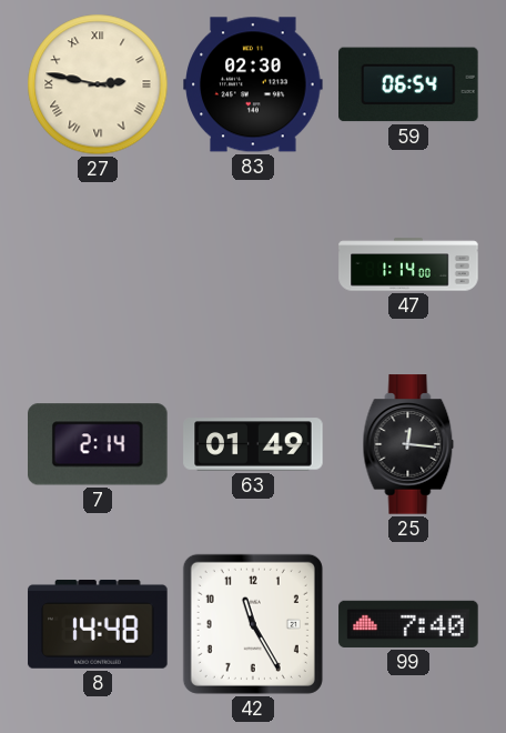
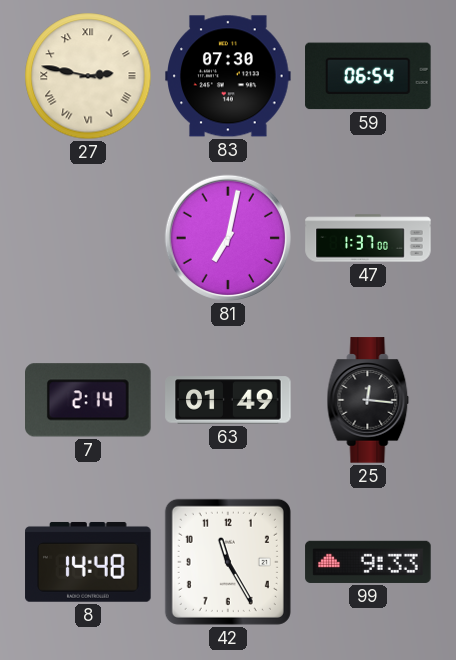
83: 02:30 -> 07:30 (228, 76)
81: none -> 7:02 (228, 238)
47: 1:14 -> 1:37 (368, 238)
99: 7:40 -> 9:33 (368, 562)
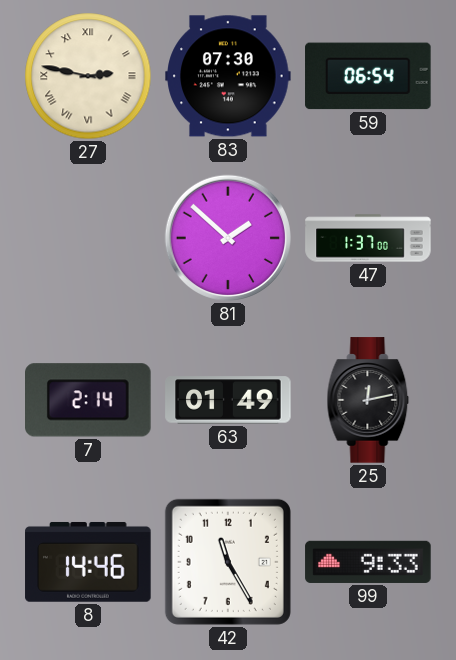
81: 7:02 -> 1:52 (228, 238)
25: 12:16 -> 12:13 (368, 400)
8: 14:48 -> 14:46 (88, 562)
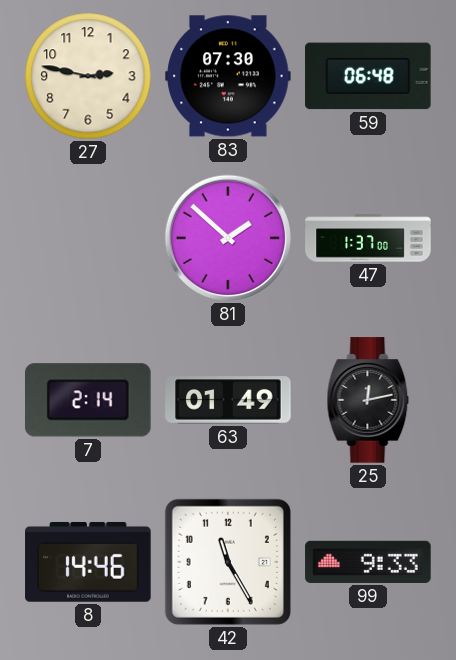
27 numerals: Roman -> Arabic (88, 76)
59: 06:54 -> 06:48 (368, 76)
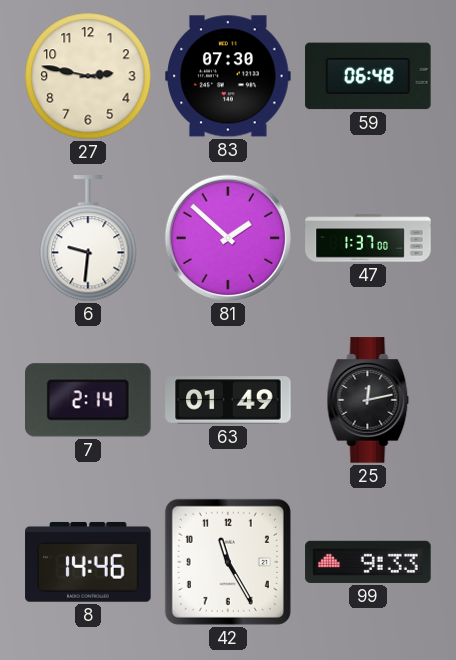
6: none -> 9:31 (88, 239)
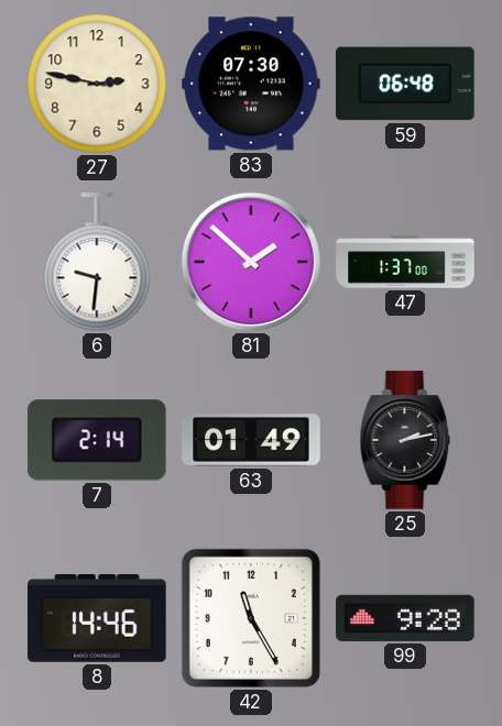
25: 12:13 -> 2:13 (405, 440)
99: 9:33 -> 9:28 (405, 618)
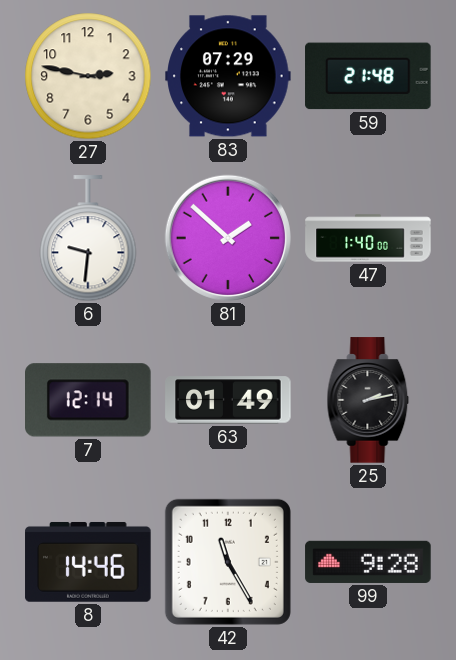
83: 07:30 -> 07:29 (228, 76)
59: 06:48 -> 21:48 (368, 76)
47: 1:37 -> 1:40 (368, 238)
7: 2:14 -> 12:14 (89, 400)
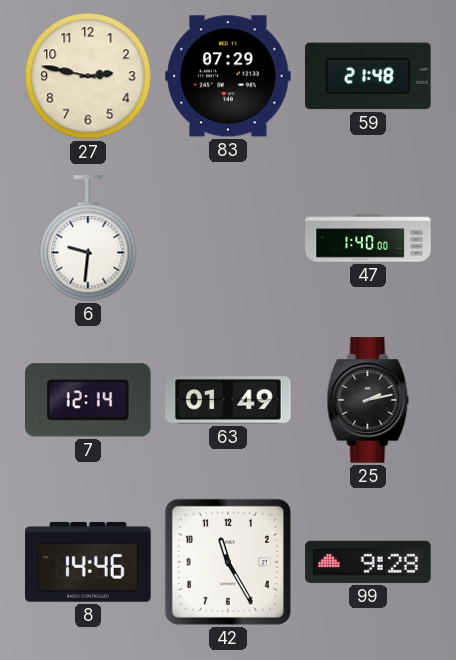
81: 1:52 -> none (228, 238)
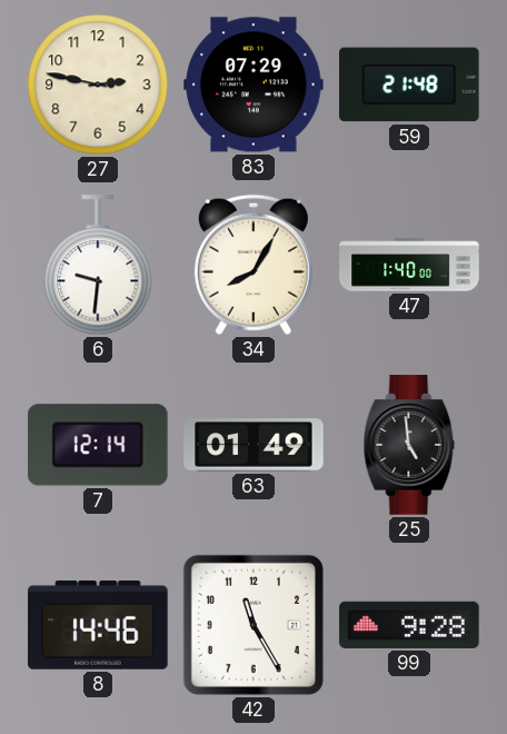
34: none -> 8:05 (254, 265)
25: 2:13 -> 4:59 (409, 445)
